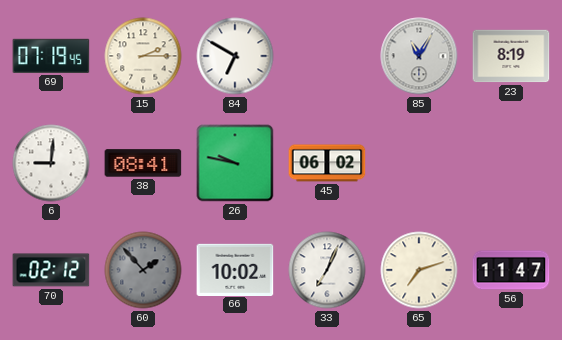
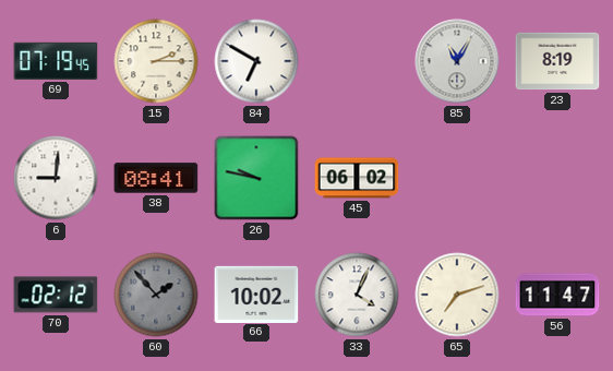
33: 7:04 -> 4:04 (357, 295)
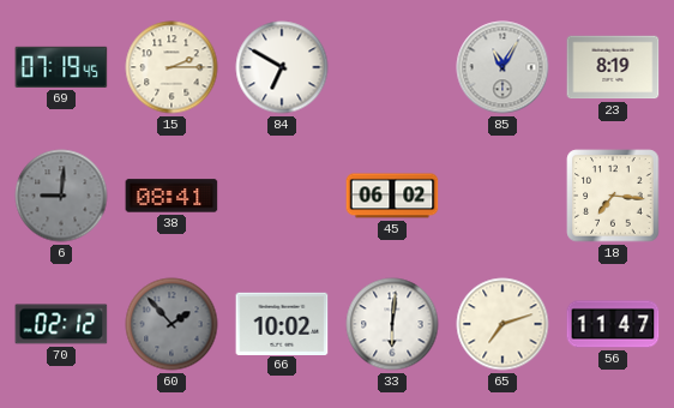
6 dial: white -> grey (61, 196)
26: 9:47 -> none (256, 178)
18: none -> 7:16 (613, 196)
33: 4:04 -> 6:01 (392, 324)
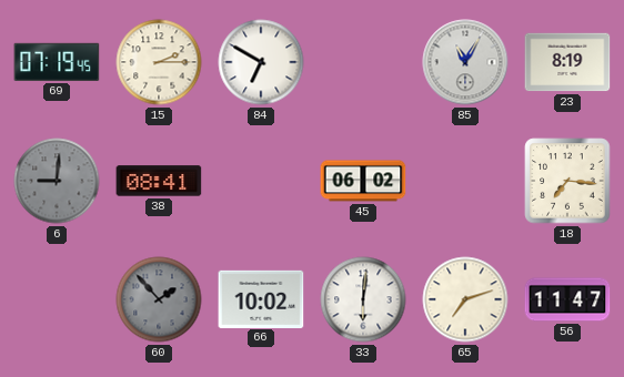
70: 02:12 -> none (61, 324)
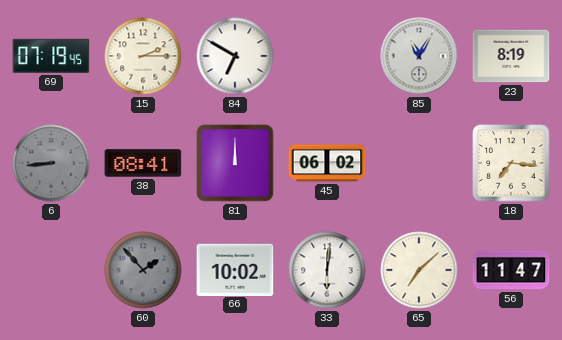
6: 9:01 -> 8:44 (51, 163)
81: none -> 12:00 (235, 163)
65: 7:12 -> 7:08 (419, 270)
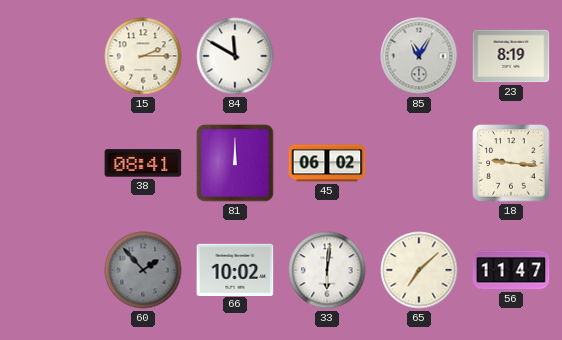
69: 07:19 -> none (51, 56)
84: 6:50 -> 11:50 (235, 56)
6: 8:44 -> none (51, 163)
18: 7:16 -> 9:16 (511, 163)
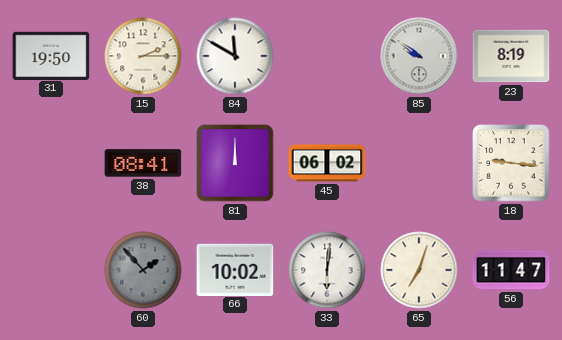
31: none -> 19:50 (51, 55)
85: 11:05 -> 9:51 (419, 56)
65: 7:08 -> 7:03 (419, 270)
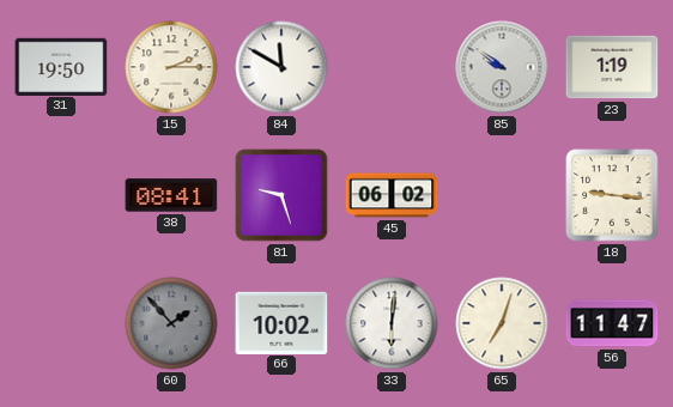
23: 8:19 -> 1:19 (612, 67)
81: 12:00 -> 9:27 (281, 195)
